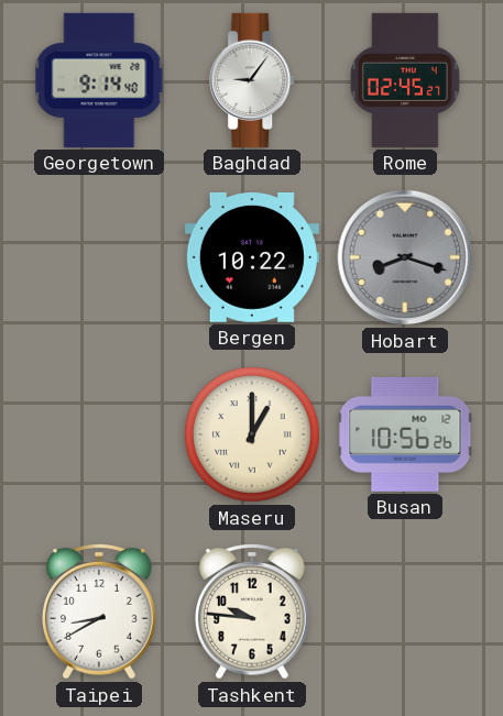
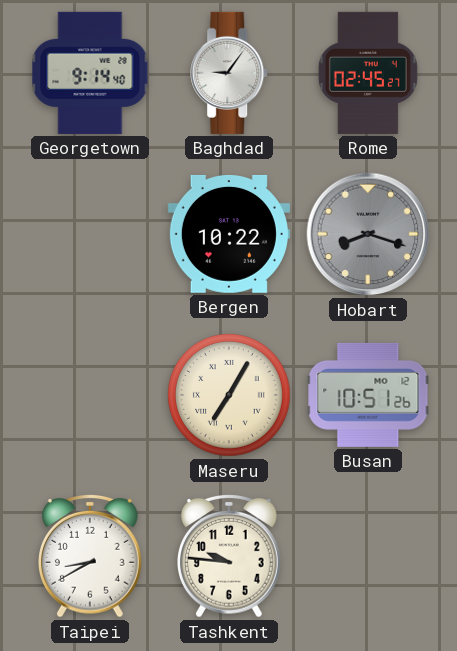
Maseru: 1:00 -> 7:05 (230, 396)
Busan: 10:56 -> 10:51 (368, 395)
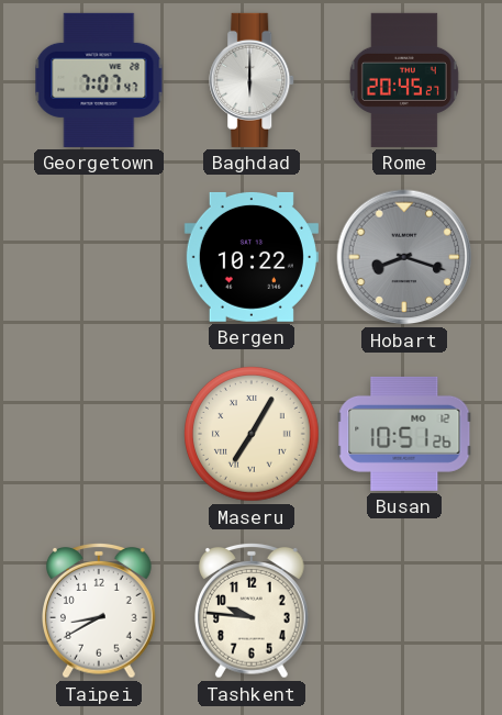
Georgetown: 9:14 -> 7:07 (99, 80)
Baghdad: 9:06 -> 6:00 (253, 80)
Rome: 02:45 -> 20:45 (404, 80)
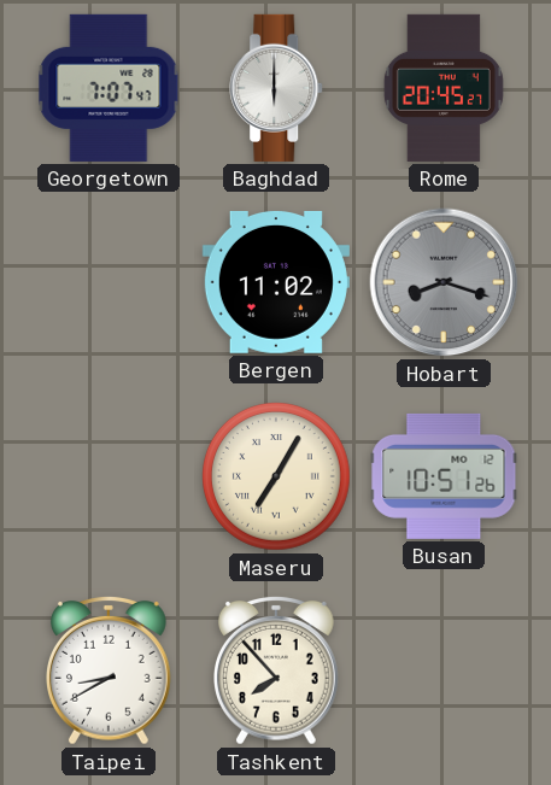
Bergen: 10:22 -> 11:02 (276, 282)
Tashkent: 9:46 -> 7:53 (277, 670)
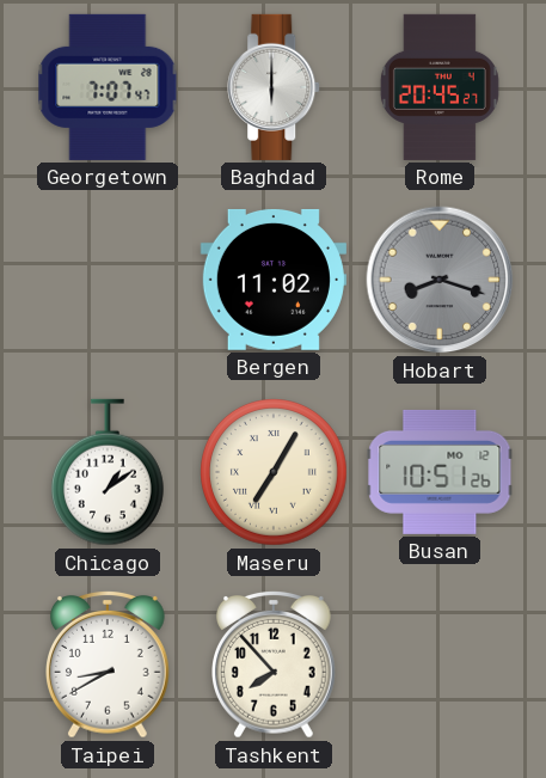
Chicago: none -> 1:09 (108, 472)
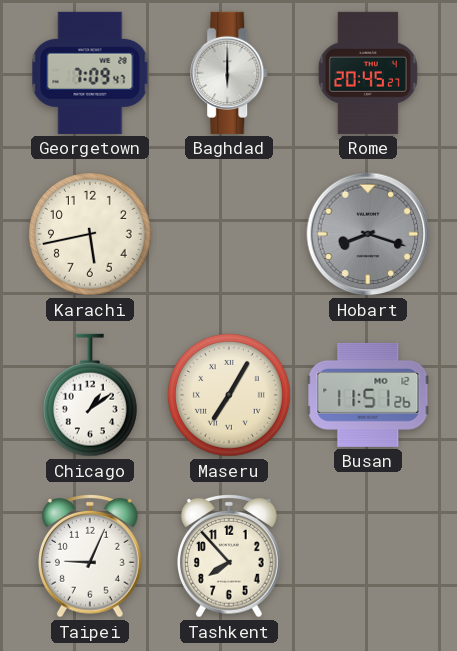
Georgetown: 7:07 -> 7:09 (90, 73)
Karachi: none -> 5:43 (91, 235)
Bergen: 11:02 -> none (274, 280)
Busan: 10:51 -> 11:51 (368, 395)
Taipei: 8:40 -> 9:04 (91, 556)
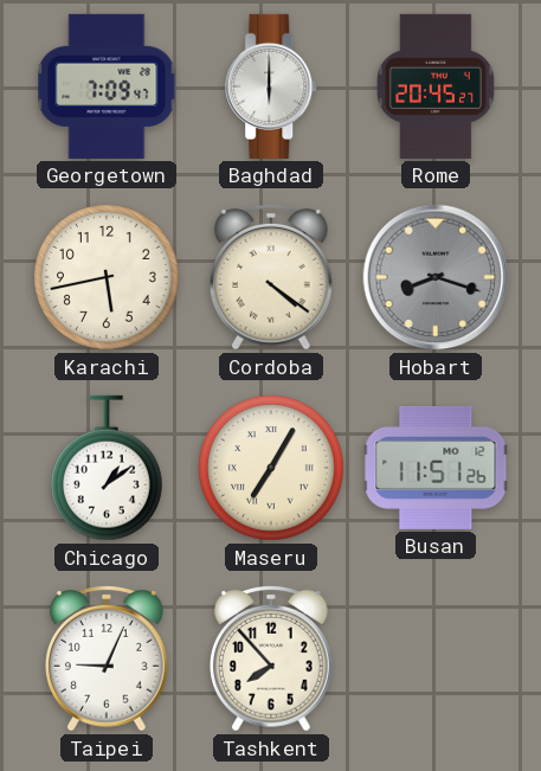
Cordoba: none -> 4:21 (272, 277)
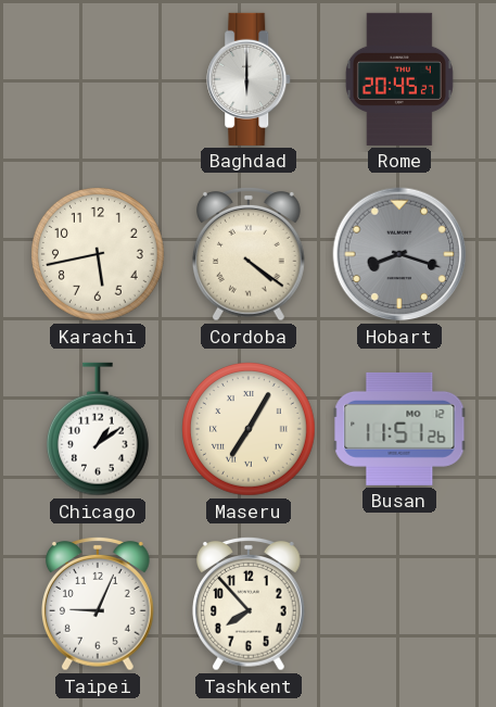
Georgetown: 7:09 -> none (107, 86)
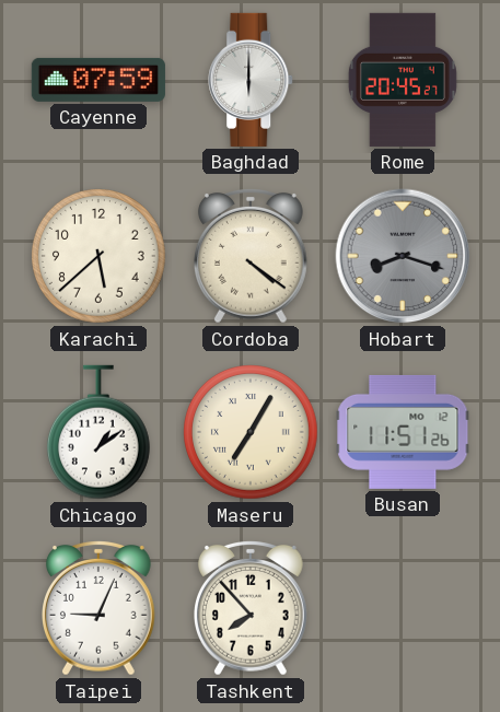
Cayenne: none -> 07:59 (98, 80)
Karachi: 5:43 -> 5:38 (100, 257)
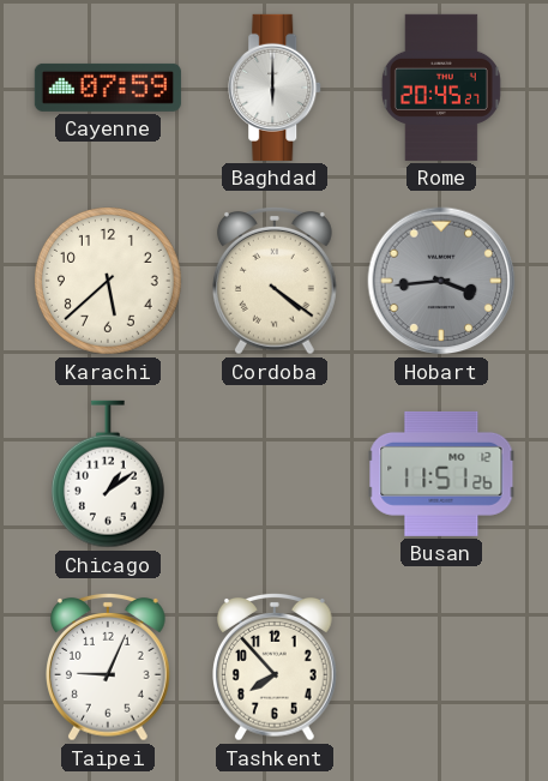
Hobart: 8:18 -> 3:44 (441, 281)
Maseru: 7:05 -> none (252, 433)
